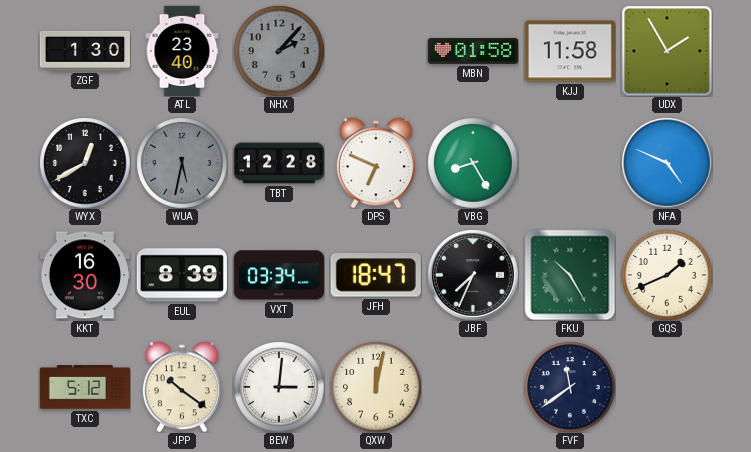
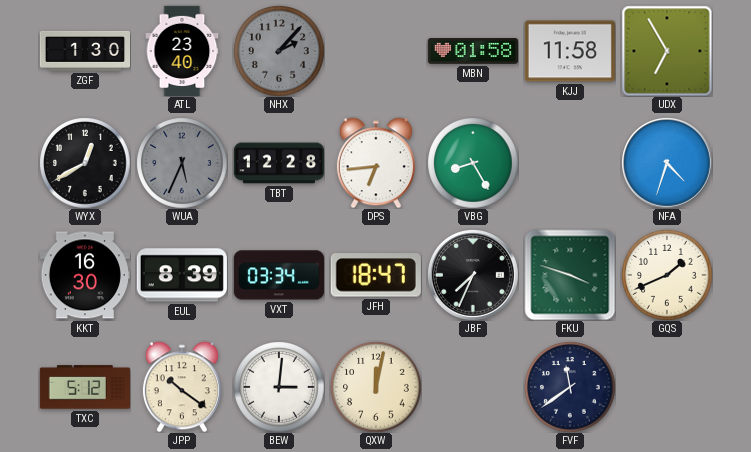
UDX: 1:55 -> 6:55 (667, 51)
WUA: 5:32 -> 5:34 (182, 163)
DPS: 6:49 -> 6:44 (376, 163)
NFA: 4:49 -> 4:33 (667, 163)
FKU: 10:25 -> 3:48 (570, 275)
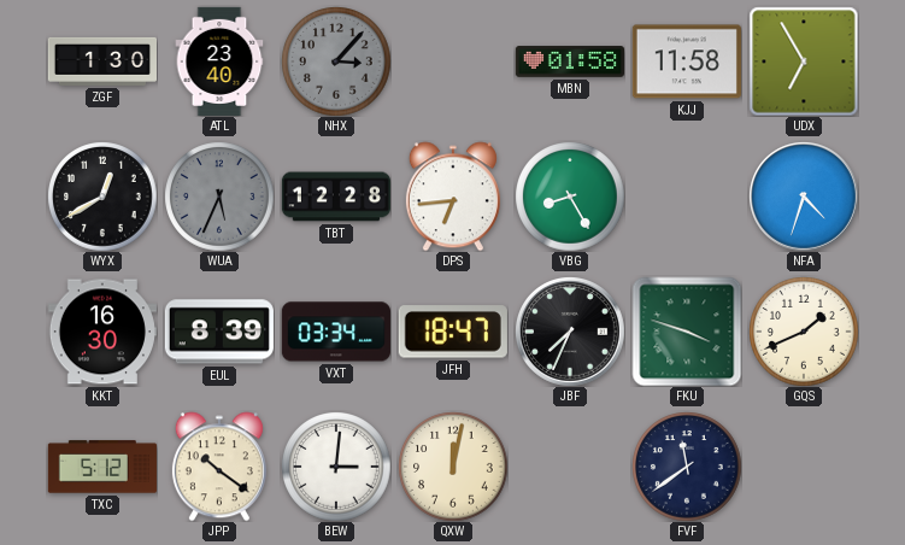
NHX: 2:07 -> 3:07 (336, 61)
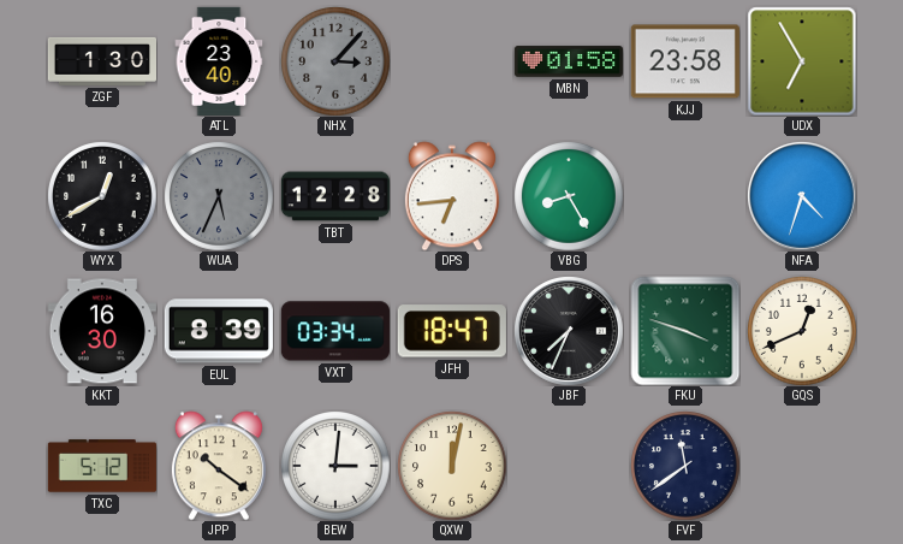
KJJ: 11:58 -> 23:58 (685, 61)
GQS: 1:41 -> 12:41 (802, 331)
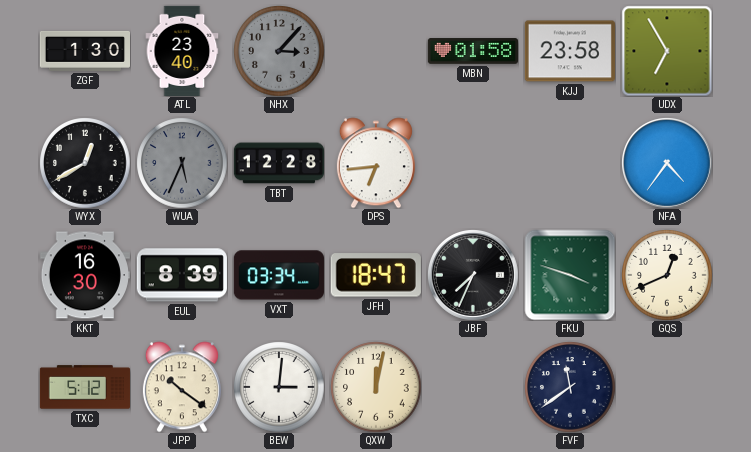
VBG: 8:25 -> none (569, 196)
NFA: 4:33 -> 4:36 (667, 163)
